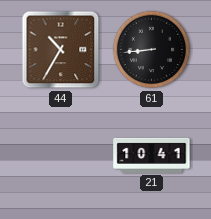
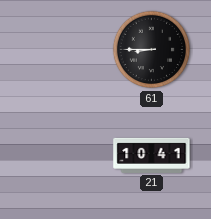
44: 10:35 -> none (61, 50)
61: 8:44 -> 8:45 (152, 50)
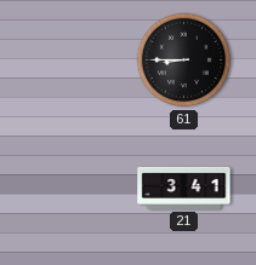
21: 10:41 -> 3:41 (184, 188)
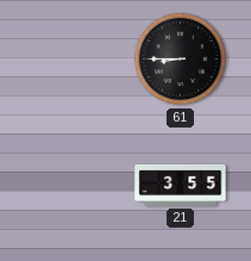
21: 3:41 -> 3:55 (181, 185)
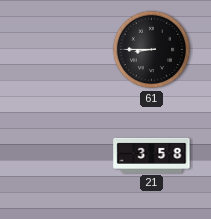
21: 3:55 -> 3:58 (152, 155)
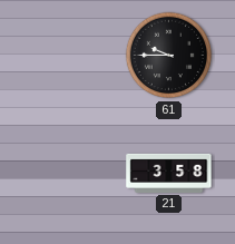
61: 8:45 -> 9:45 (169, 56)
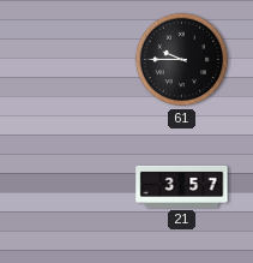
21: 3:58 -> 3:57 (182, 186)
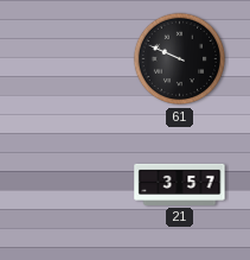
61: 9:45 -> 9:49 (180, 59)
